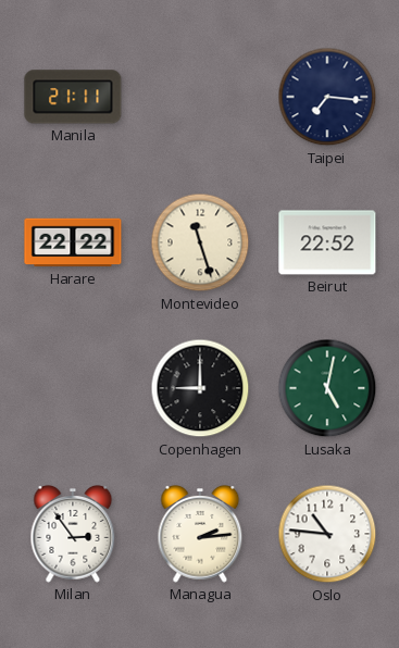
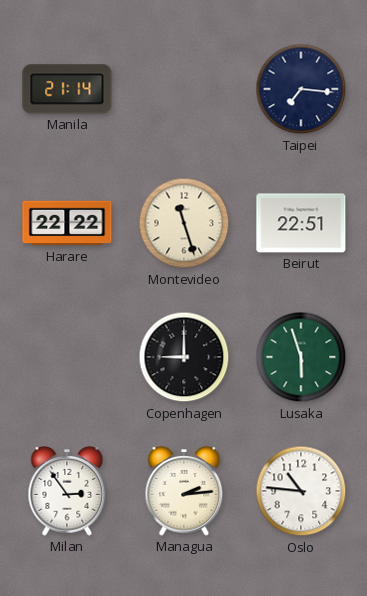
Manila: 21:11 -> 21:14 (67, 89)
Beirut: 22:52 -> 22:51 (301, 223)
Lusaka: 5:02 -> 5:57 (301, 357)
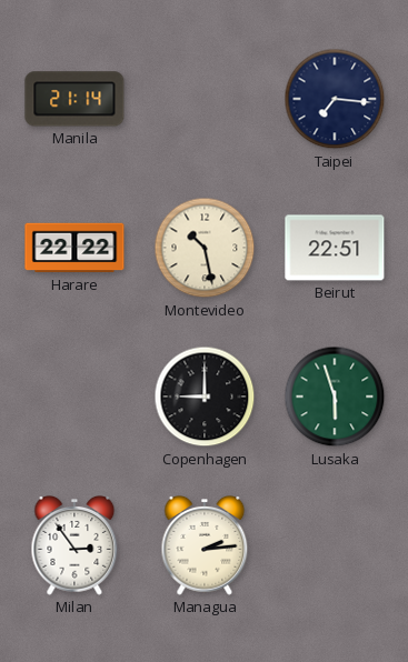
Montevideo: 11:27 -> 10:28 (205, 248)
Oslo: 10:46 -> none (301, 491)
